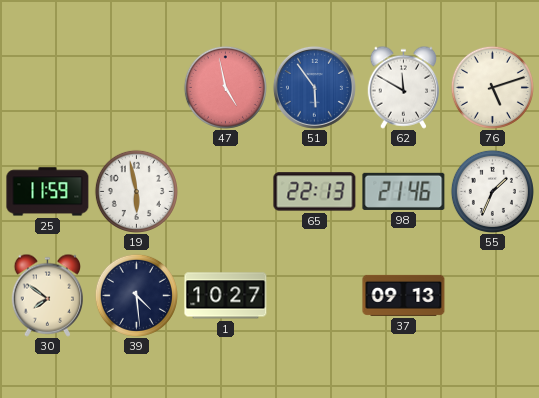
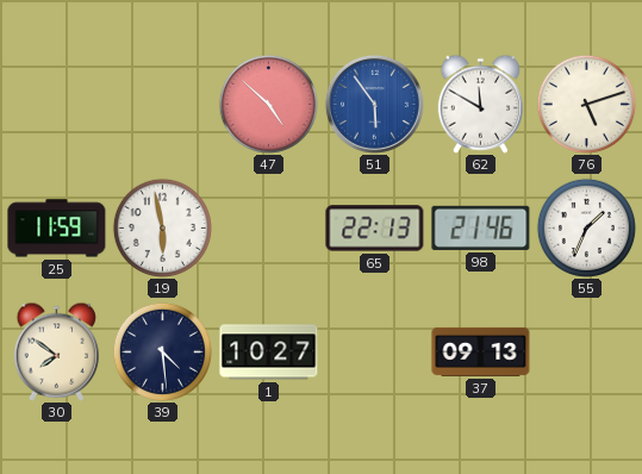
47: 4:58 -> 4:52 (268, 104)
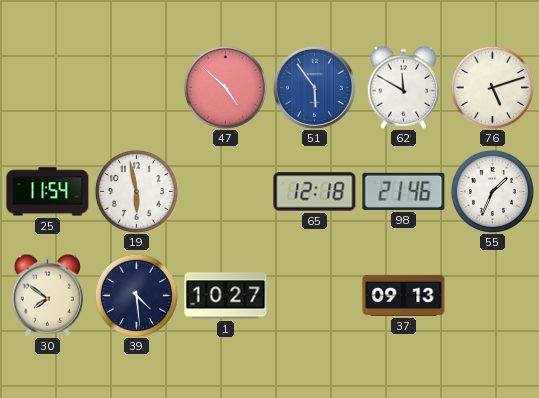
25: 11:59 -> 11:54 (48, 192)
65: 22:13 -> 12:18 (315, 192)
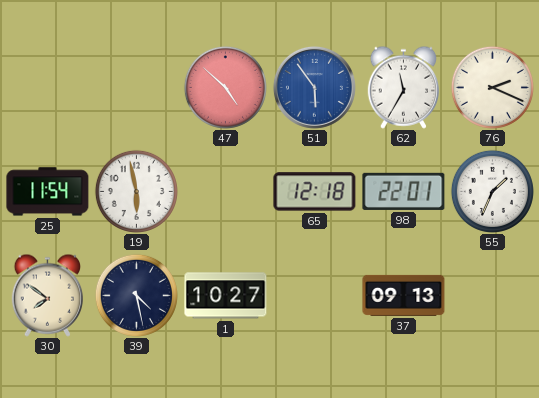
62: 11:50 -> 11:35 (403, 87)
76: 5:12 -> 2:19 (492, 87)
98: 21:46 -> 22:01 (404, 191)
39: 4:29 -> 4:28 (136, 295)
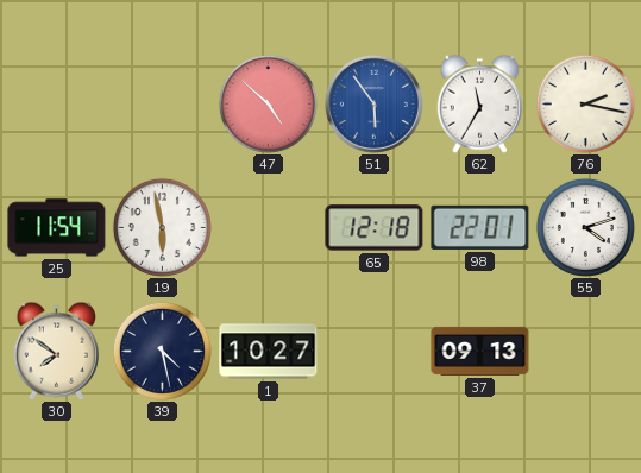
76: 2:19 -> 2:17 (585, 103)
55: 1:34 -> 4:12 (585, 227)
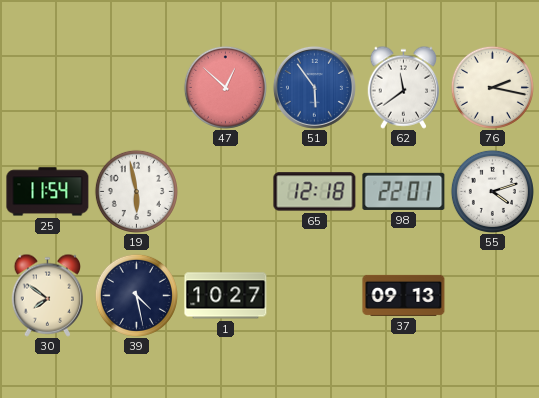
47: 4:52 -> 12:52 (225, 87)
62: 11:35 -> 11:39 (403, 87)
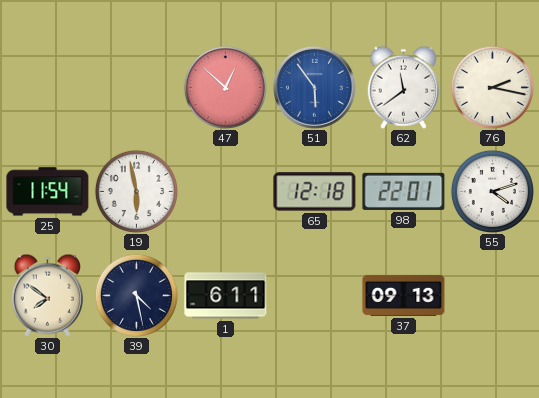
1: 10:27 -> 6:11 (226, 296)
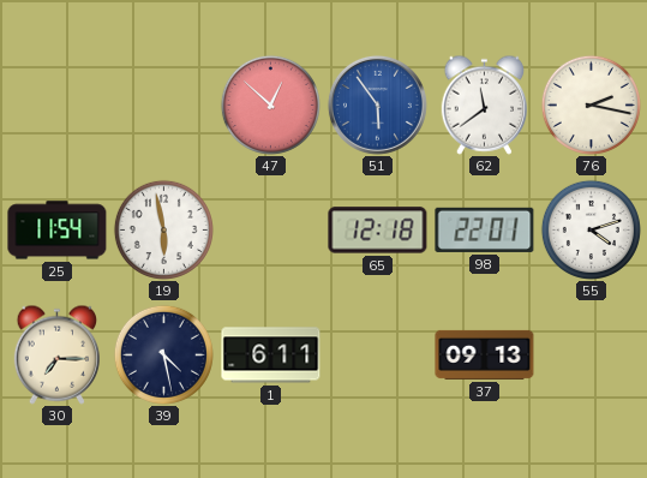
30: 7:51 -> 7:15 (56, 354)
